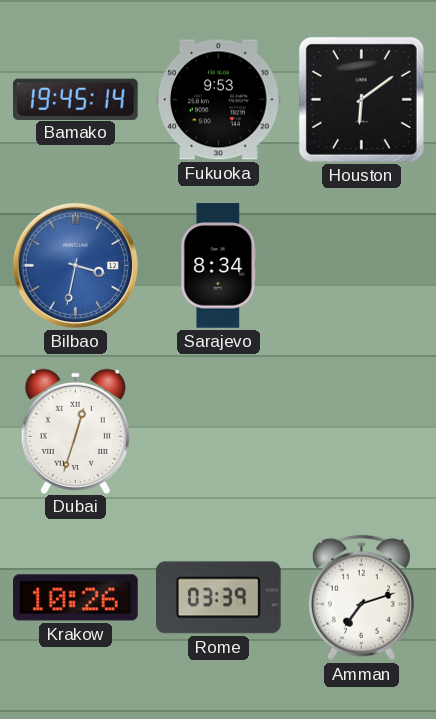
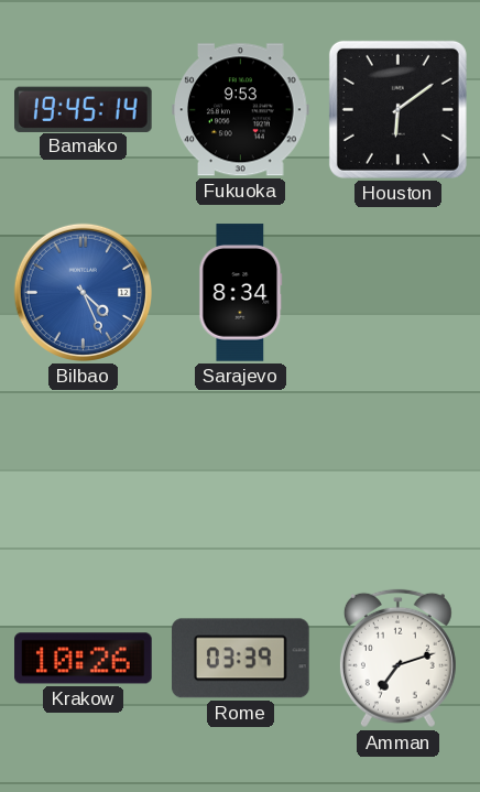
Bilbao: 3:32 -> 4:26 (83, 292)
Dubai: 12:33 -> none (75, 431)
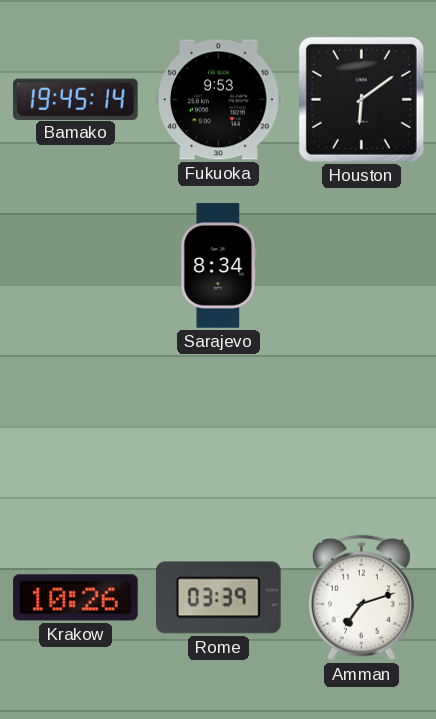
Bilbao: 4:26 -> none (83, 292)
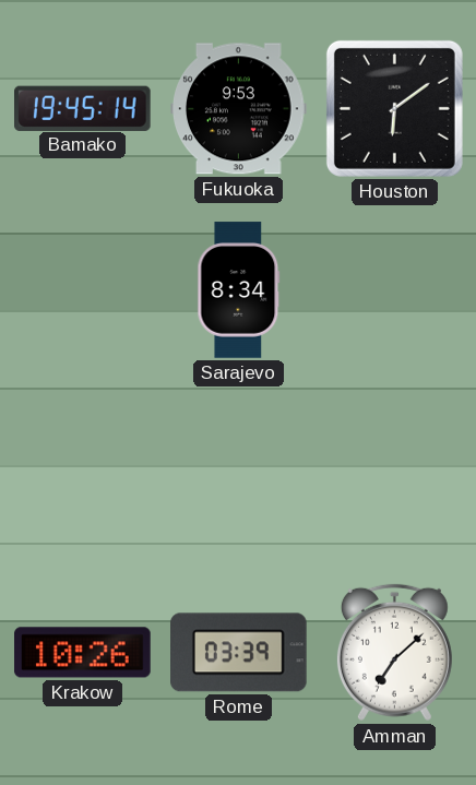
Amman: 7:12 -> 7:08 (394, 653)
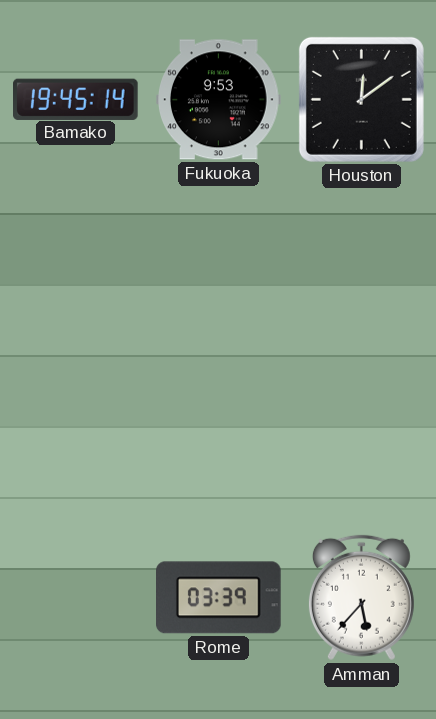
Houston: 6:09 -> 12:09 (361, 99)
Sarajevo: 8:34 -> none (239, 290)
Krakow: 10:26 -> none (83, 653)
Amman: 7:08 -> 5:37 (361, 598)
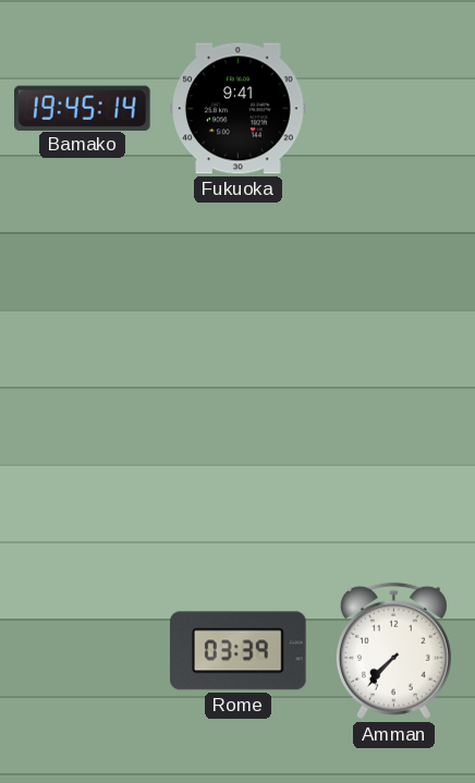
Fukuoka: 9:53 -> 9:41 (239, 109)
Houston: 12:09 -> none (361, 99)
Amman: 5:37 -> 7:37 (393, 651)
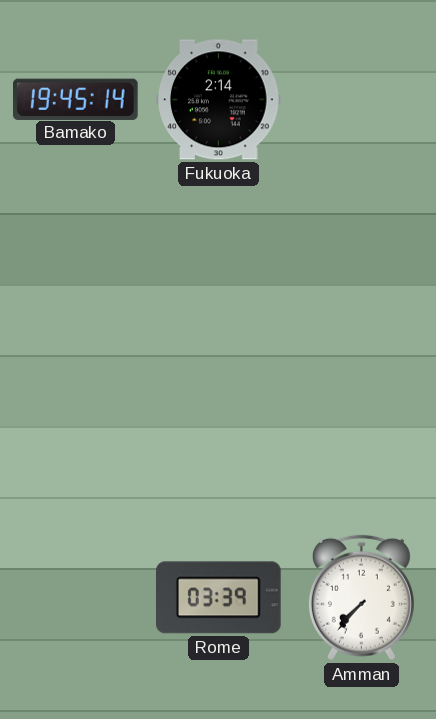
Fukuoka: 9:41 -> 2:14 (219, 100)
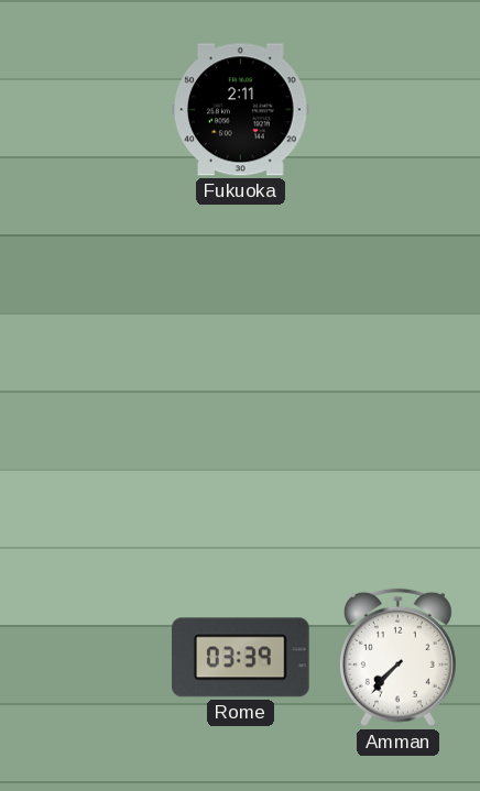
Bamako: 19:45 -> none (76, 99)
Fukuoka: 2:14 -> 2:11 (241, 110)
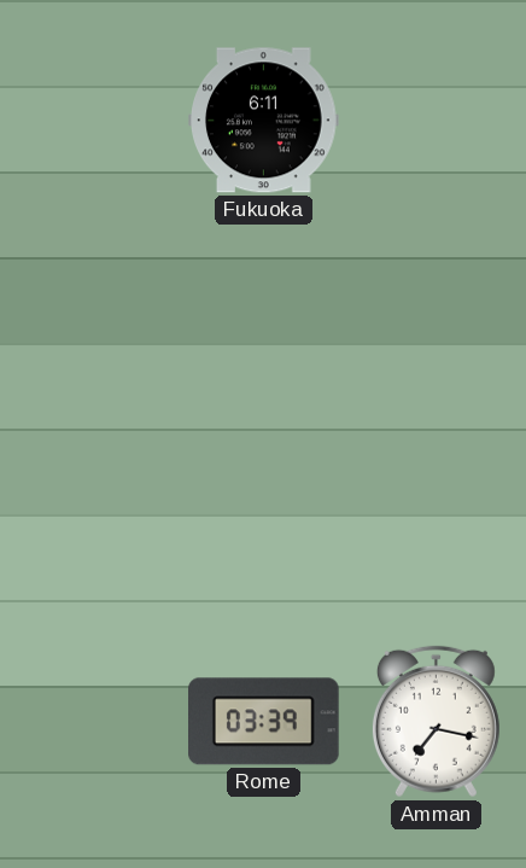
Fukuoka: 2:11 -> 6:11 (264, 121)
Amman: 7:37 -> 7:17 (436, 722)
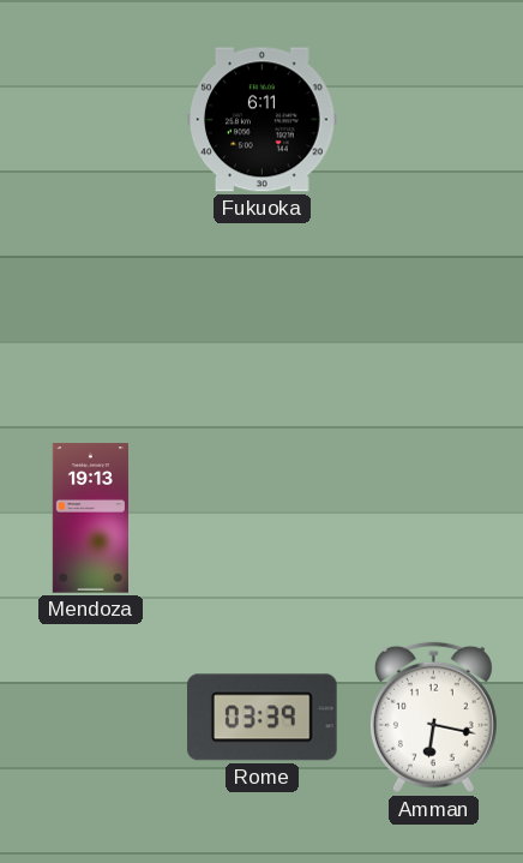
Mendoza: none -> 19:13 (90, 519)
Amman: 7:17 -> 6:17 (433, 718)
